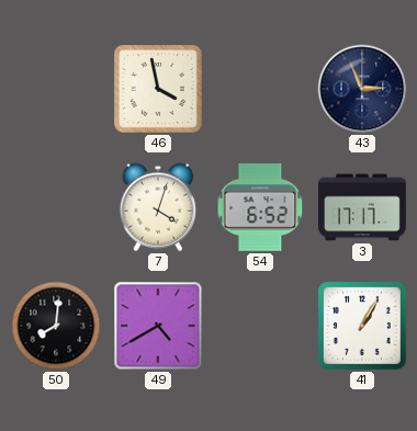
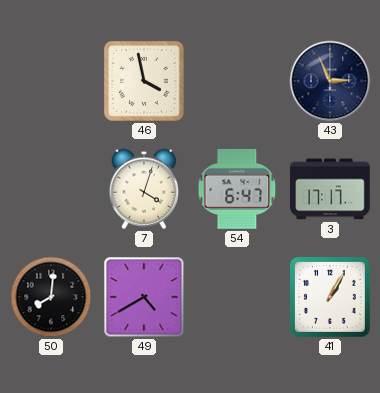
54: 6:52 -> 6:47 (237, 189)
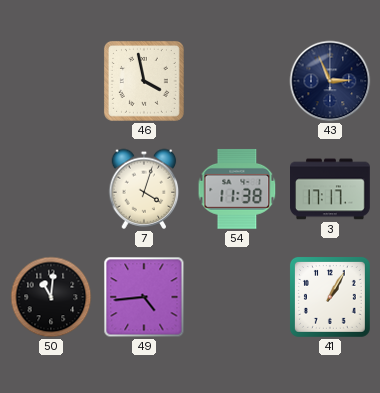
54: 6:47 -> 11:38 (237, 189)
50: 8:01 -> 11:01 (51, 297)
49: 4:40 -> 4:44 (144, 297)
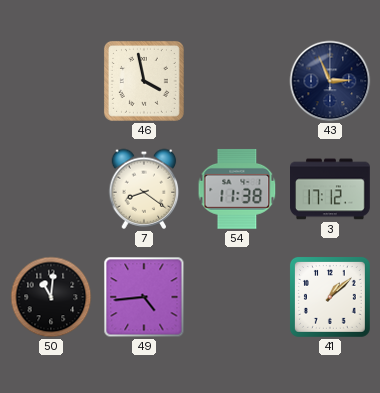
7: 4:03 -> 8:21 (144, 189)
3: 17:17 -> 17:12 (331, 189)
41: 1:05 -> 1:08 (330, 297)
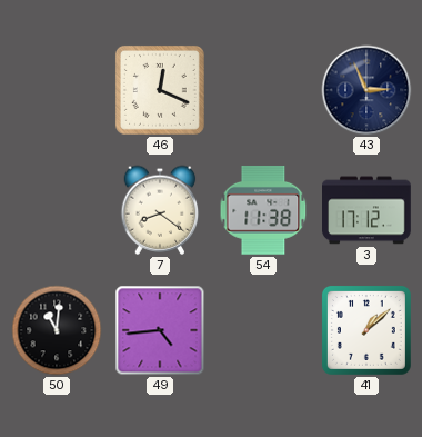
46: 3:58 -> 12:19 (160, 90)
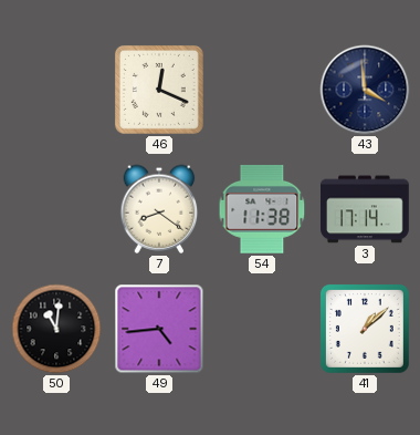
43: 2:56 -> 3:59 (365, 90)
3: 17:12 -> 17:14 (366, 209)
